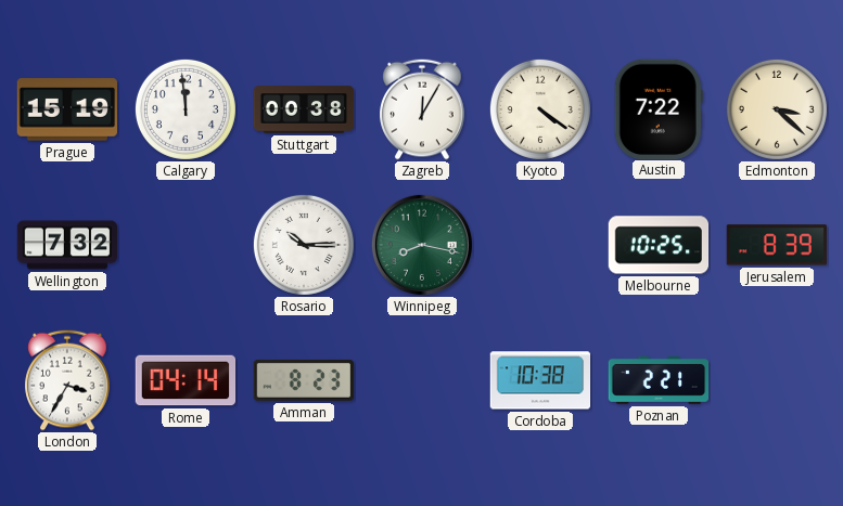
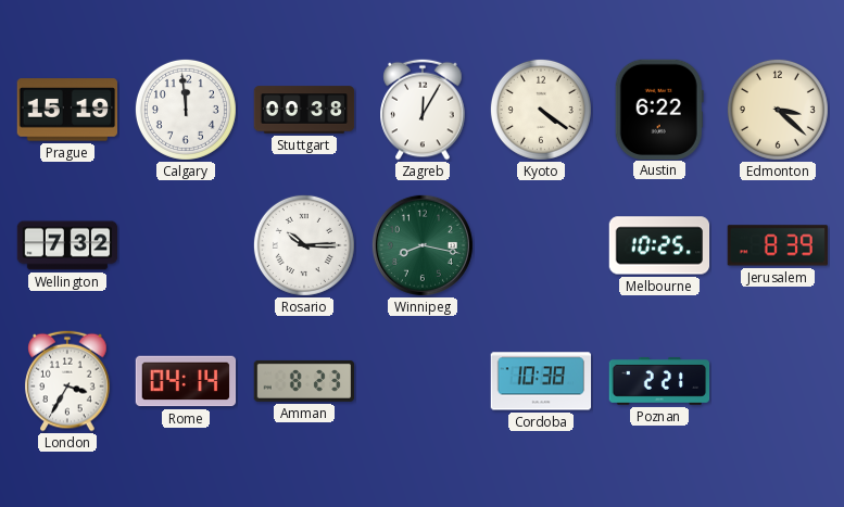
Austin: 7:22 -> 6:22 (659, 109)
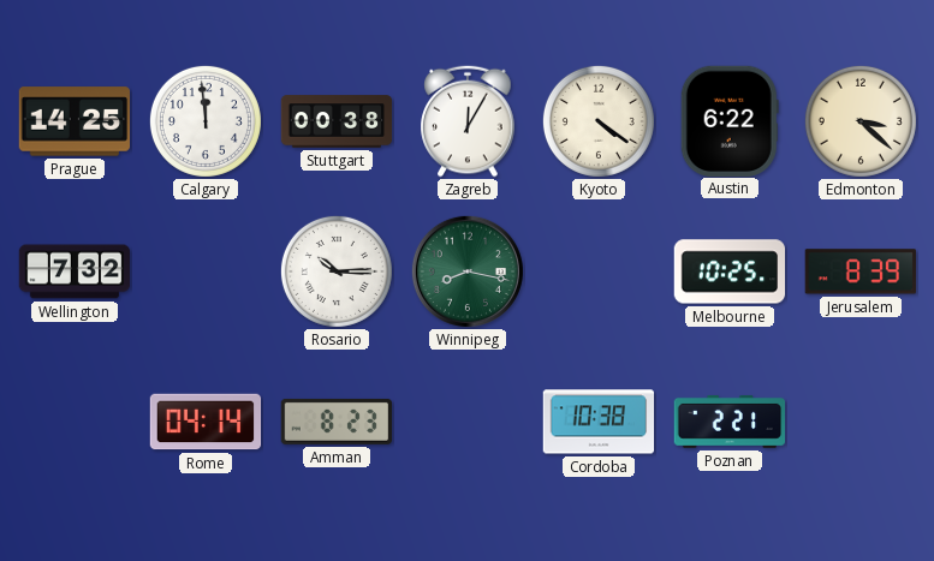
Prague: 15:19 -> 14:25 (73, 121)
London: 3:35 -> none (67, 381)
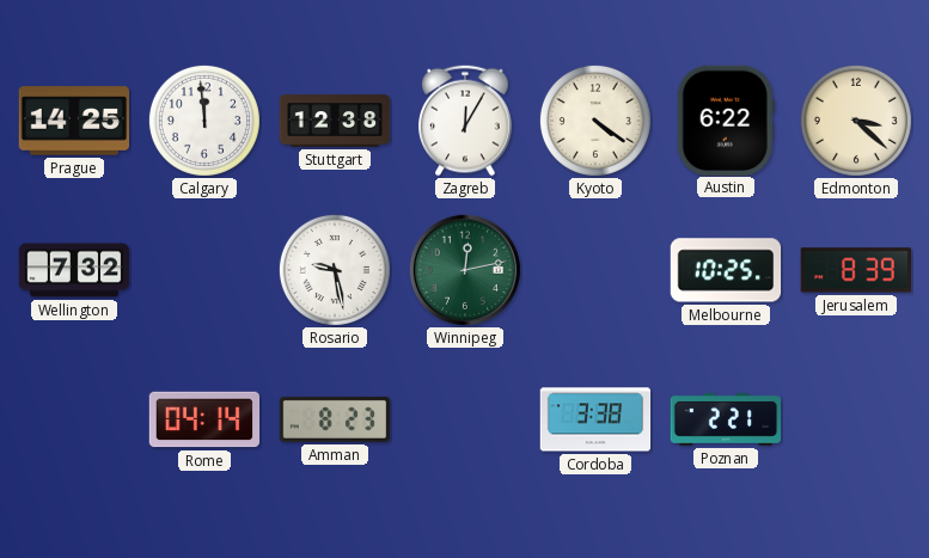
Stuttgart: 00:38 -> 12:38 (335, 121)
Rosario: 10:15 -> 9:28 (335, 270)
Winnipeg: 8:17 -> 12:13 (465, 270)
Cordoba: 10:38 -> 3:38 (595, 419)
